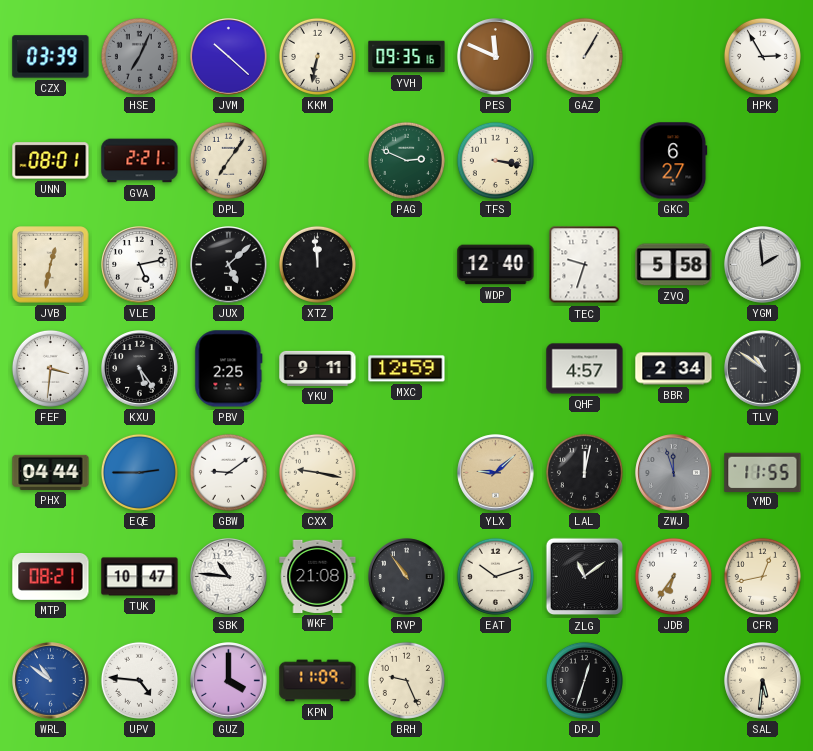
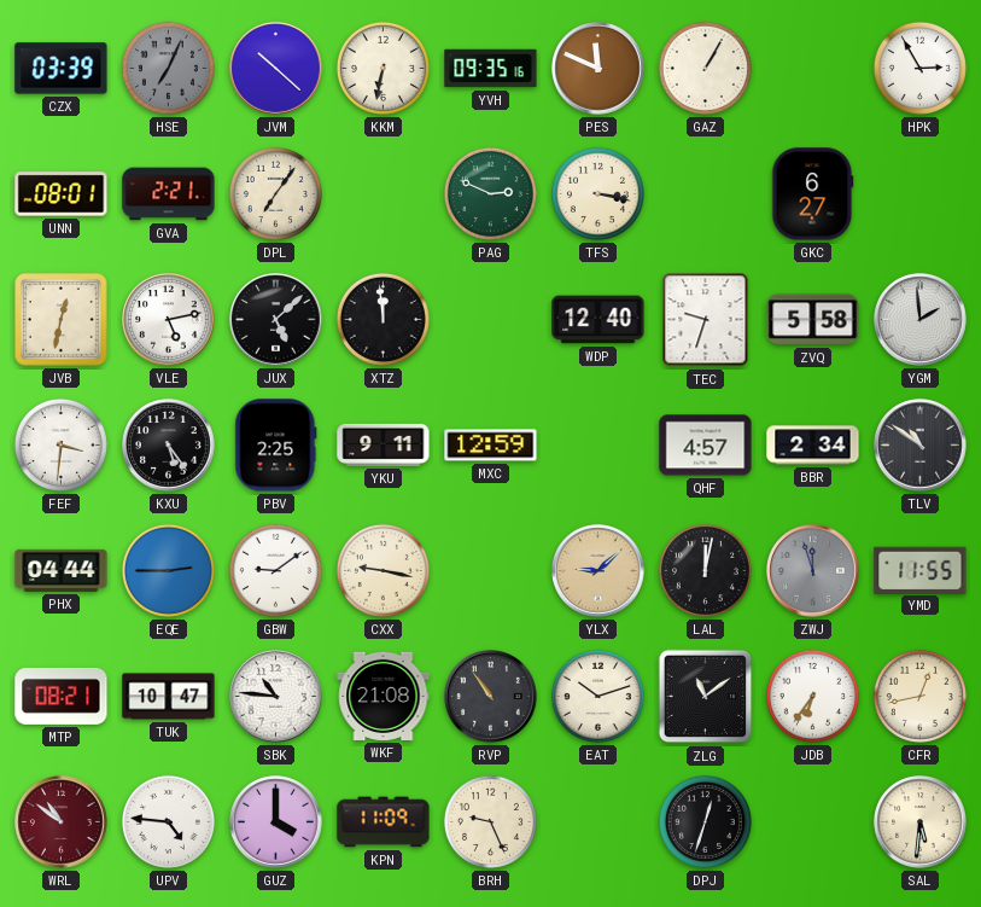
WRL dial: blue -> burgundy (62, 822)
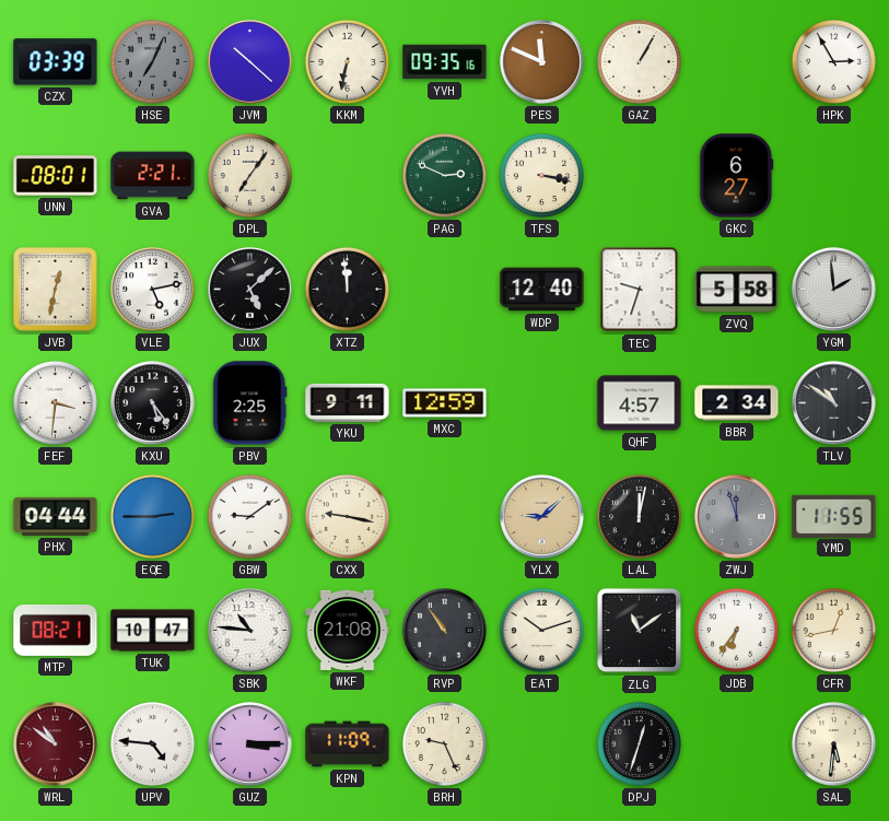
GUZ: 4:00 -> 3:15 (250, 744)
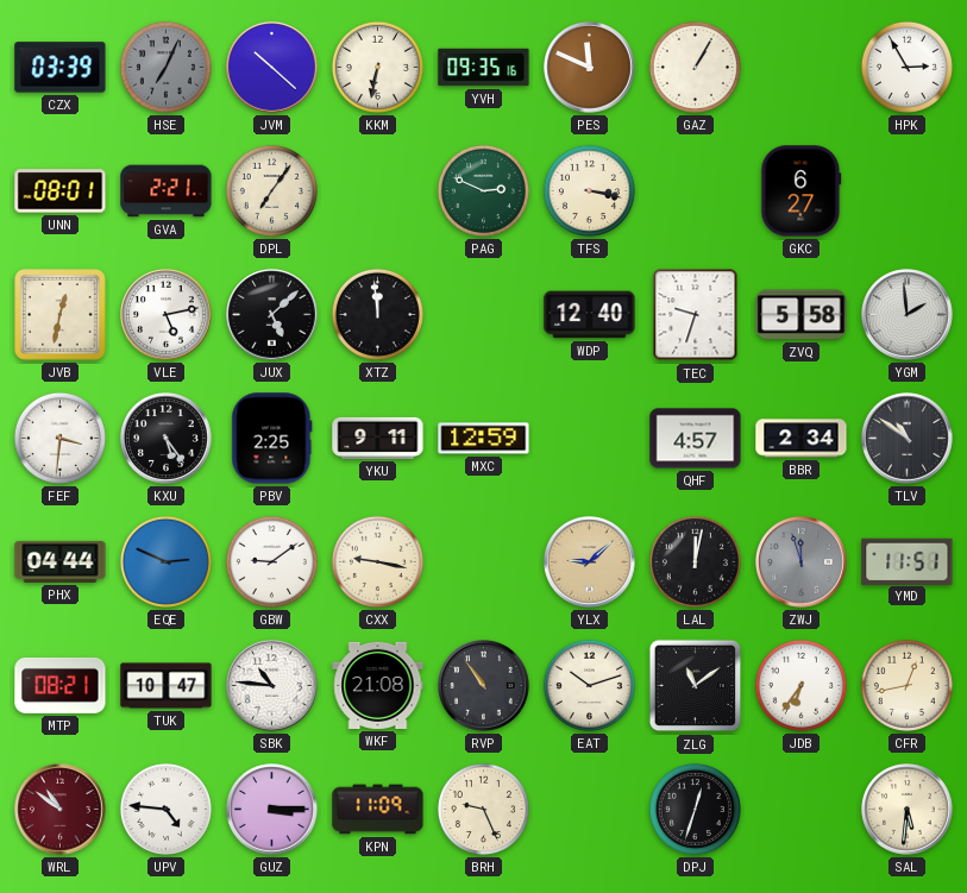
EQE: 2:45 -> 2:49 (165, 561)
YMD: 11:55 -> 11:51 (908, 561)
